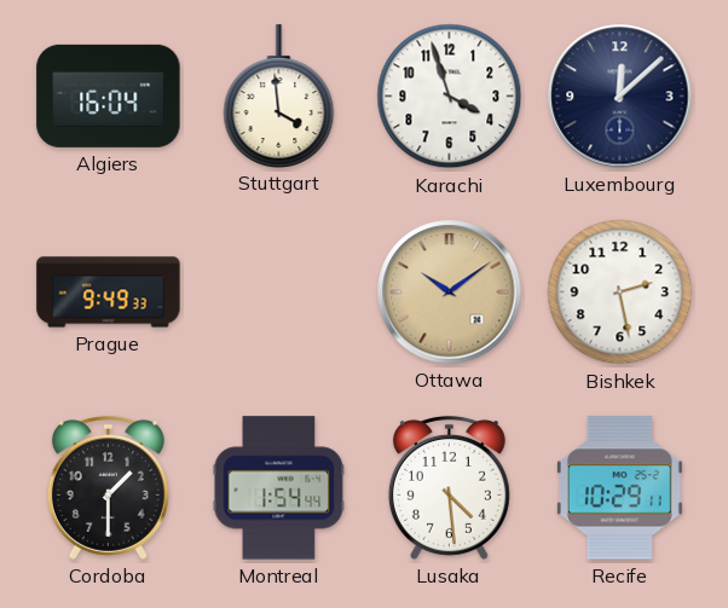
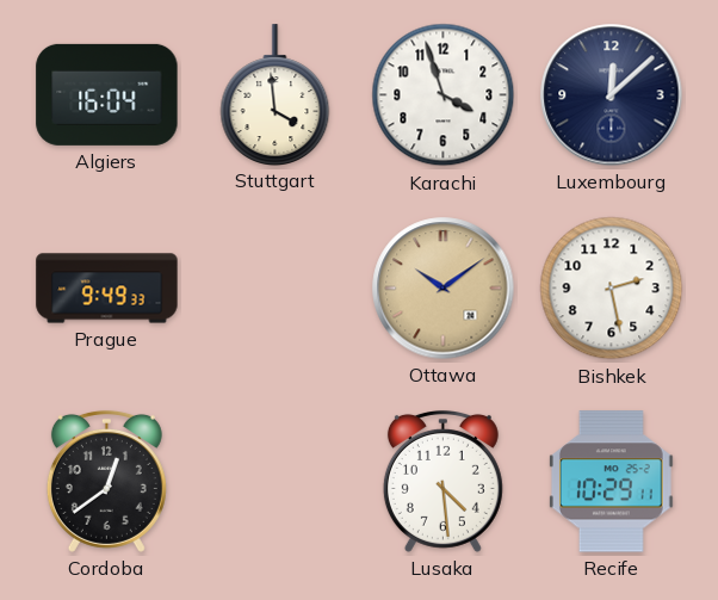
Cordoba: 1:30 -> 12:39 (106, 481)
Montreal: 1:54 -> none (279, 488)
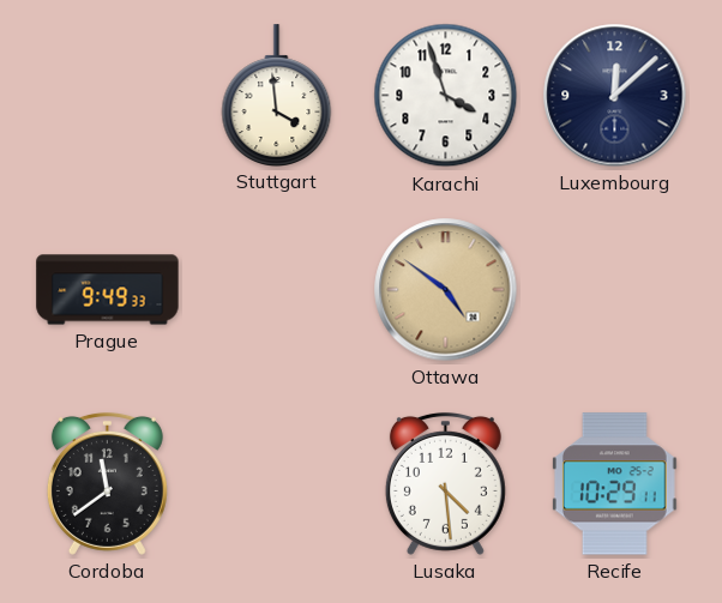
Algiers: 16:04 -> none (107, 94)
Ottawa: 10:09 -> 4:51 (446, 290)
Bishkek: 2:28 -> none (612, 289)
Cordoba: 12:39 -> 11:39 (107, 483)
